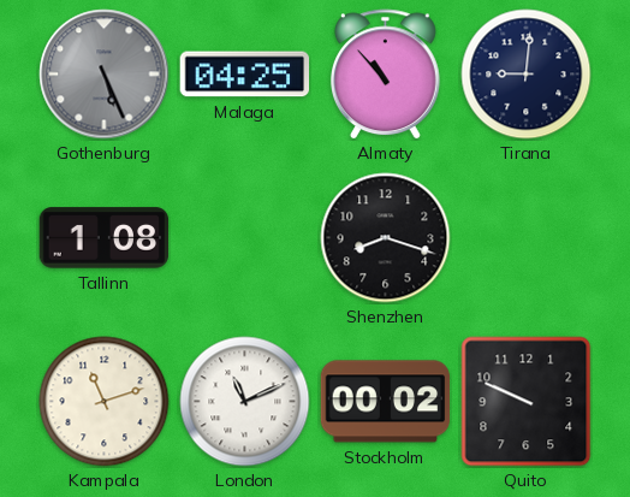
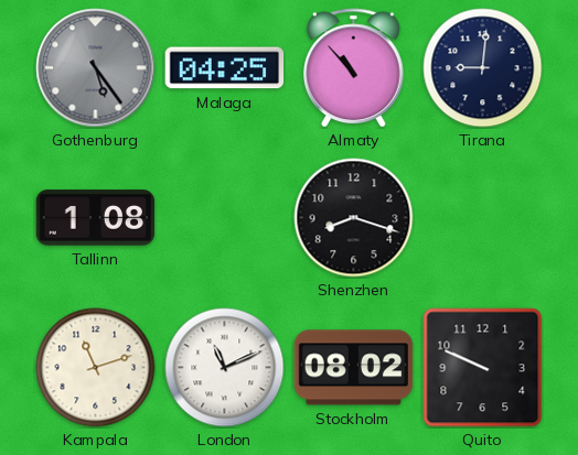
Gothenburg: 5:26 -> 5:24 (96, 68)
Stockholm: 00:02 -> 08:02 (354, 368)
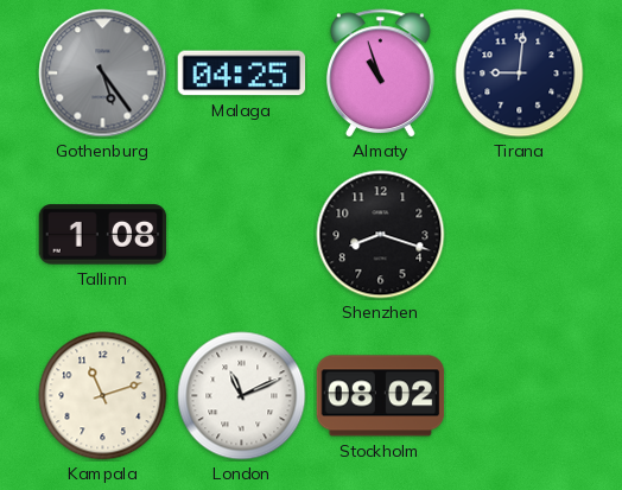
Almaty: 10:53 -> 10:57 (380, 74)
Quito: 9:49 -> none (483, 368)
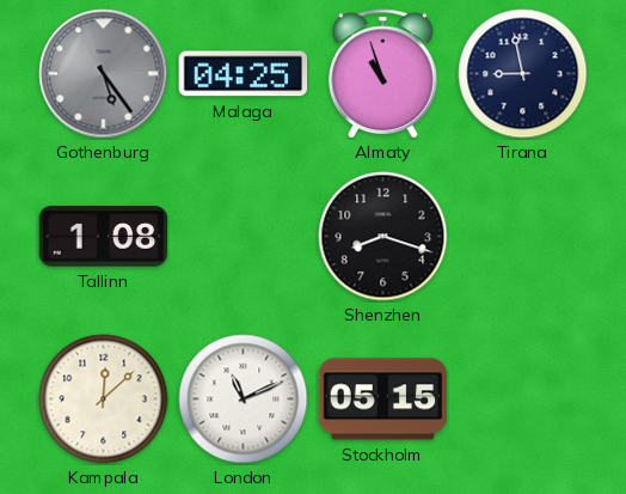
Tirana: 9:01 -> 8:58 (523, 74)
Kampala: 11:12 -> 12:08 (104, 400)
Stockholm: 08:02 -> 05:15 (383, 400)
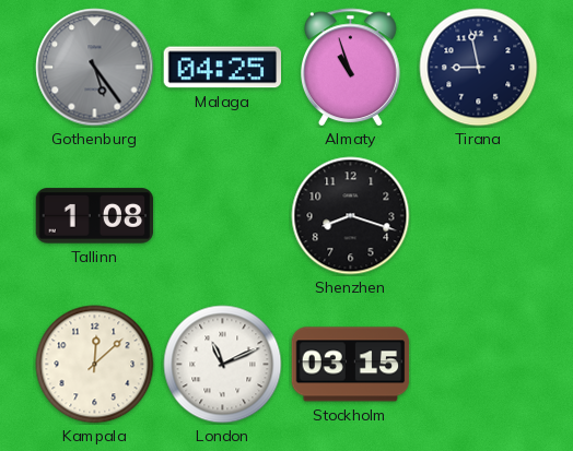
Stockholm: 05:15 -> 03:15 (351, 365)
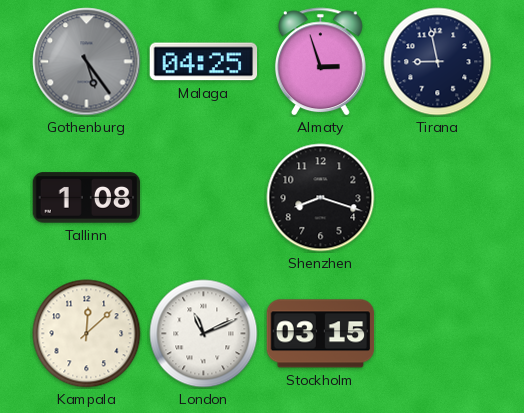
Almaty: 10:57 -> 2:57 (320, 62)
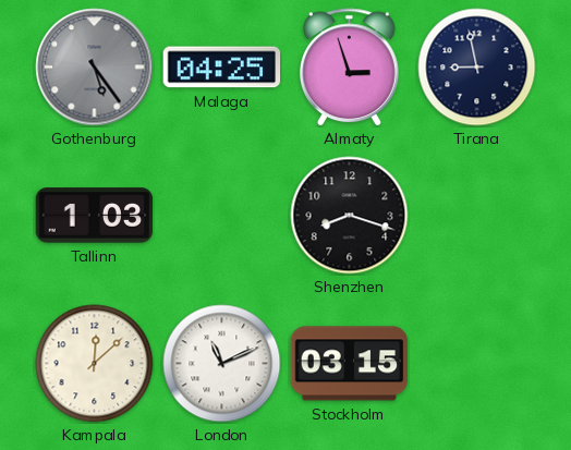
Tallinn: 1:08 -> 1:03 (95, 216)
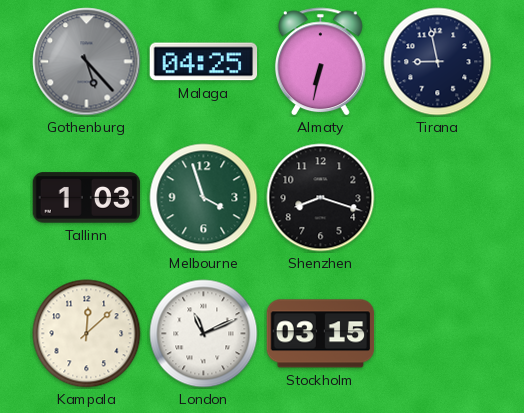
Gothenburg: 5:24 -> 5:23 (87, 62)
Almaty: 2:57 -> 6:32 (320, 62)
Melbourne: none -> 3:57 (204, 198)
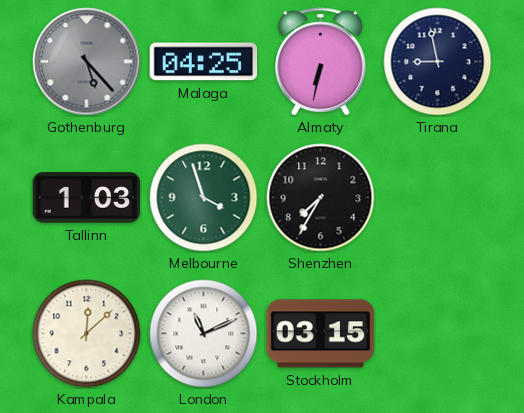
Shenzhen: 8:18 -> 7:35 (321, 198)
